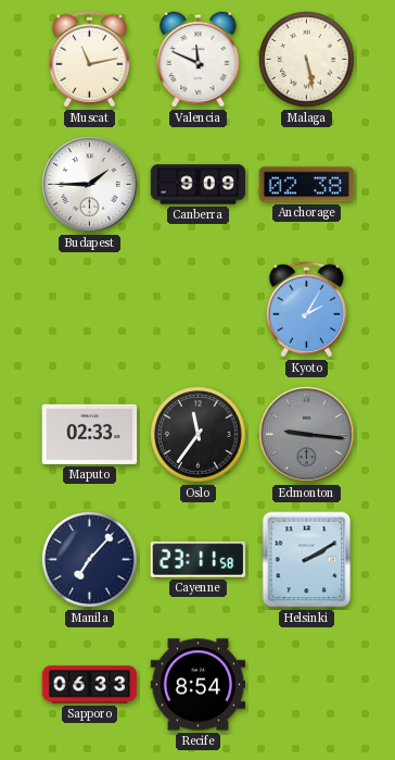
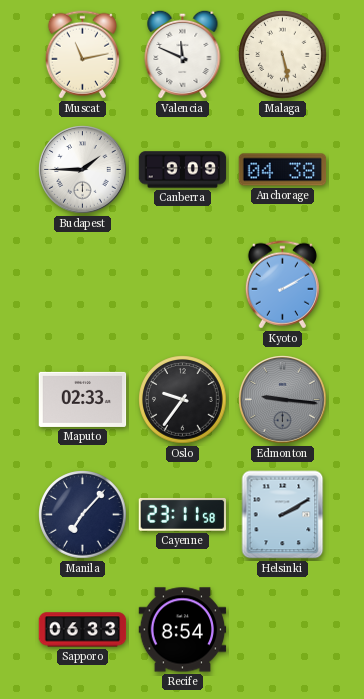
Anchorage: 02:38 -> 04:38 (283, 170)
Kyoto: 2:05 -> 2:10 (282, 285)
Oslo: 11:36 -> 9:36 (183, 400)
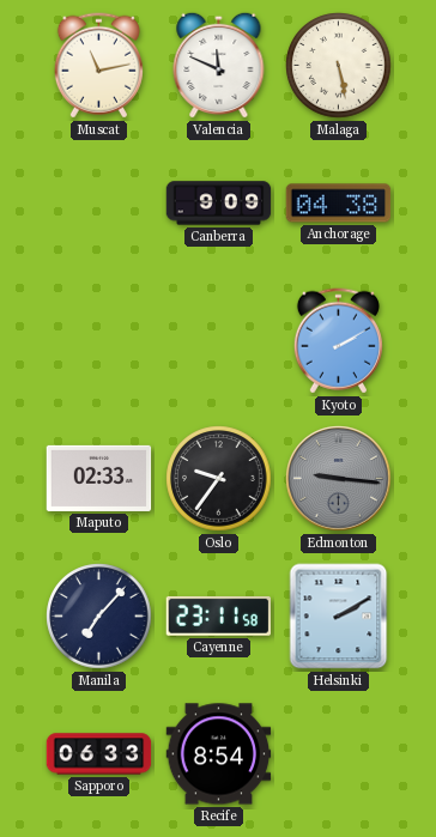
Budapest: 1:45 -> none (83, 170)
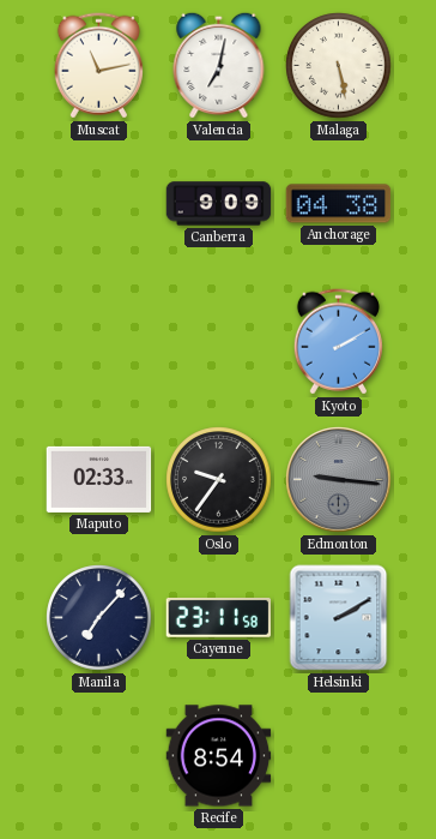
Valencia: 11:49 -> 7:02 (219, 65)
Sapporo: 06:33 -> none (99, 754)
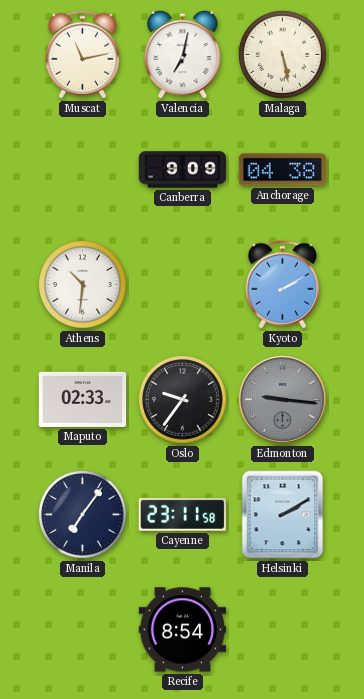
Athens: none -> 10:31 (83, 285)
Manila: 7:07 -> 7:06 (83, 515)
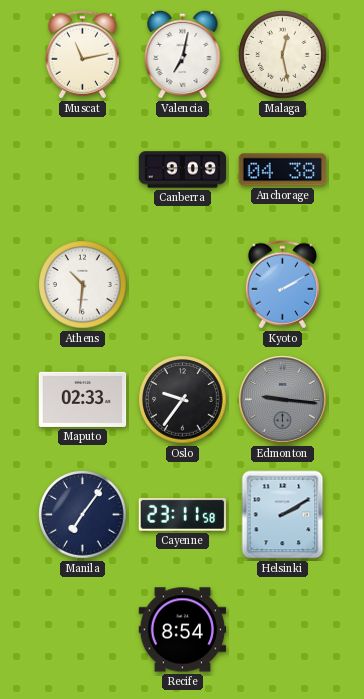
Malaga: 5:28 -> 12:28 (283, 55)
